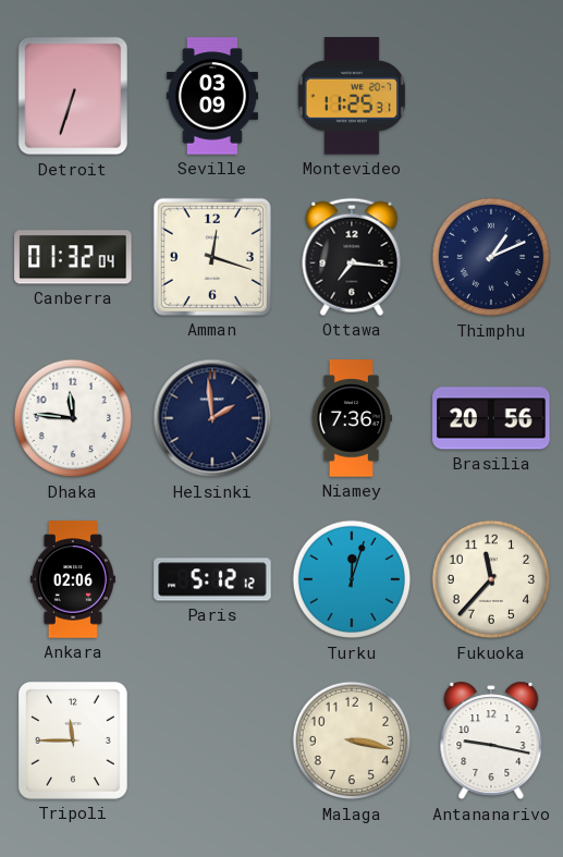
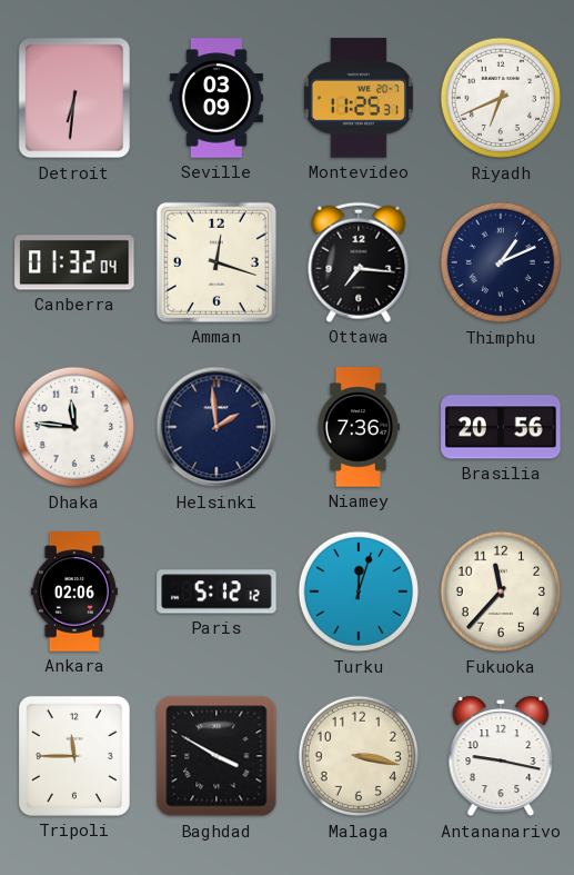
Detroit: 6:33 -> 6:31 (74, 98)
Riyadh: none -> 6:41 (501, 98)
Baghdad: none -> 3:50 (216, 756)
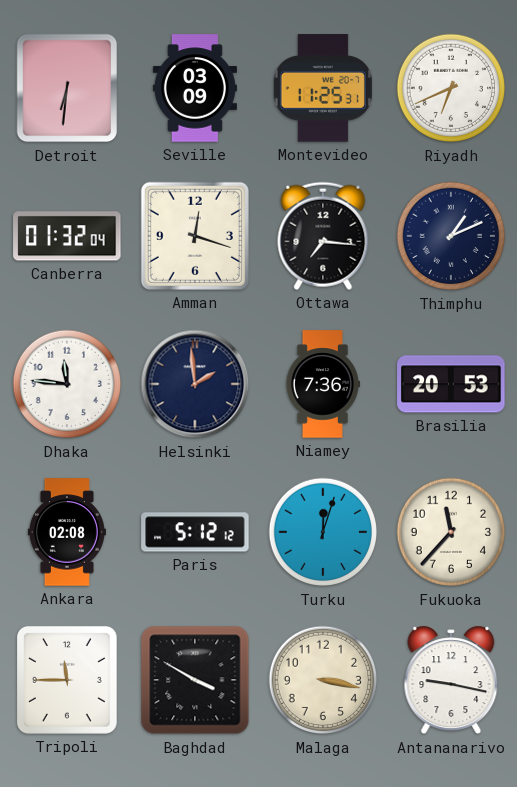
Brasilia: 20:56 -> 20:53 (451, 384)
Ankara: 02:06 -> 02:08 (67, 532)
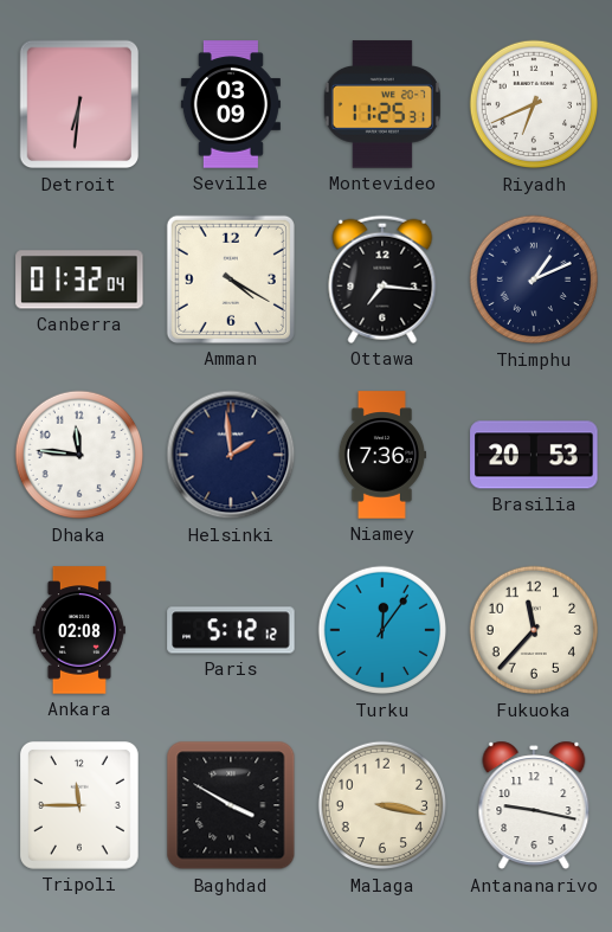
Amman: 12:18 -> 4:20 (231, 279)
Turku: 12:03 -> 12:06 (382, 630)
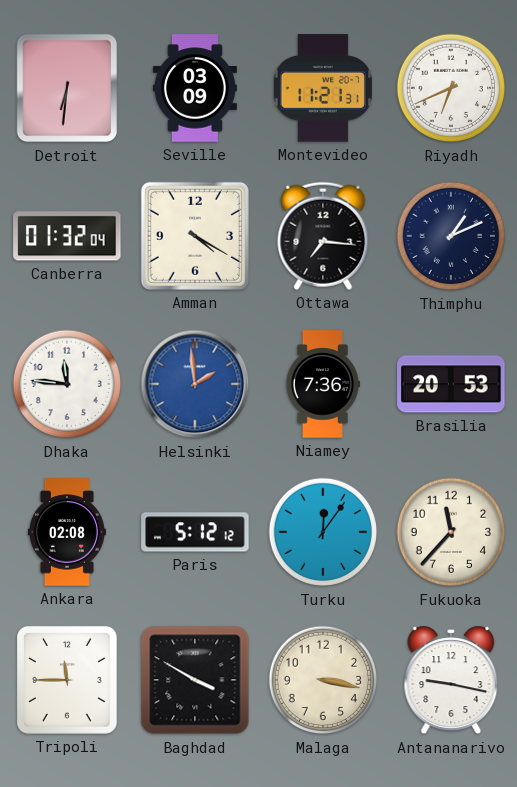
Montevideo: 11:25 -> 11:21 (323, 88)
Helsinki dial: navy -> blue (195, 384)
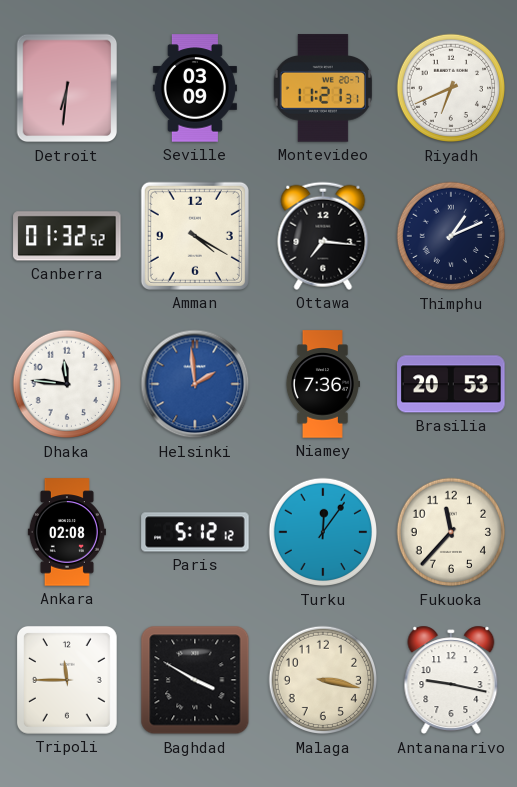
Canberra: 01:32:04 -> 01:32:52 (67, 236)
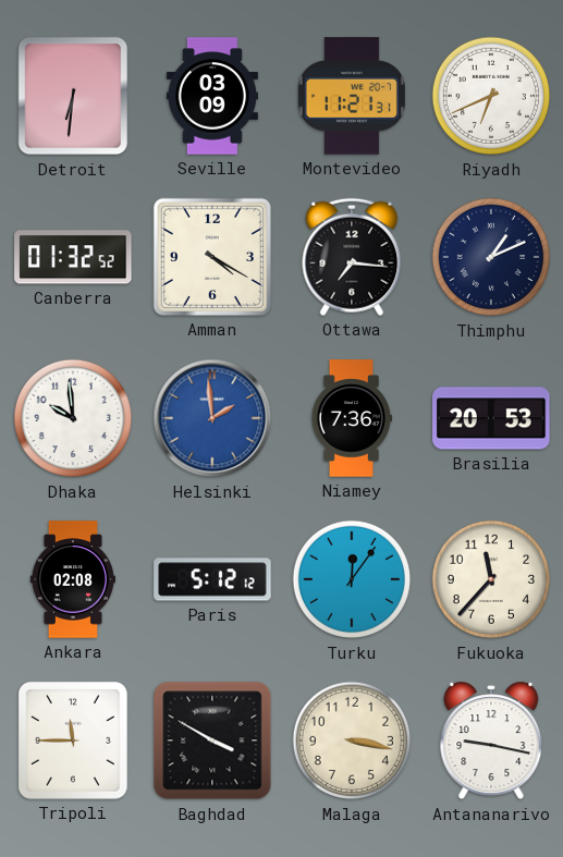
Dhaka: 11:46 -> 9:59 (73, 418)
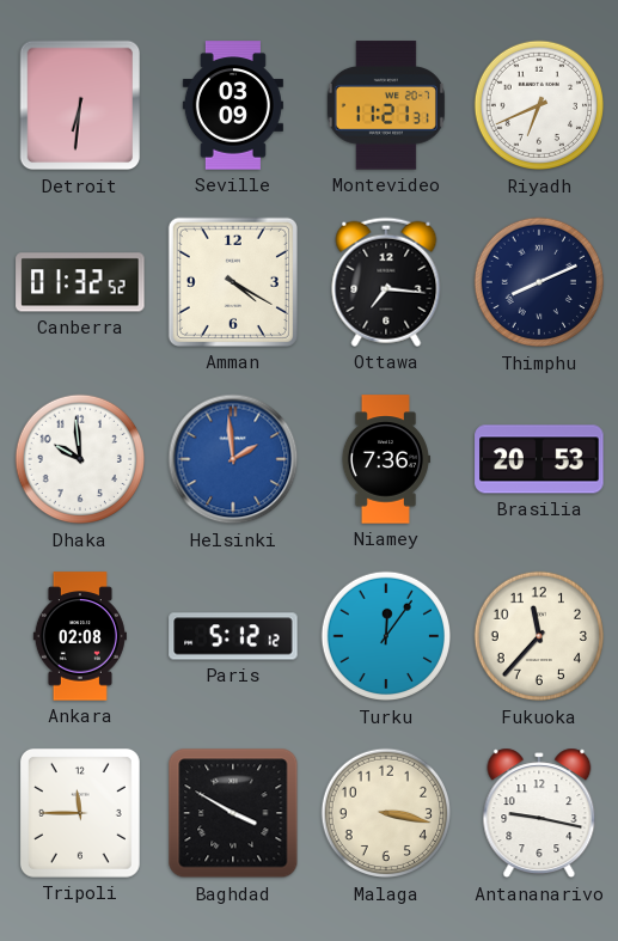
Thimphu: 1:11 -> 8:11 (539, 282)
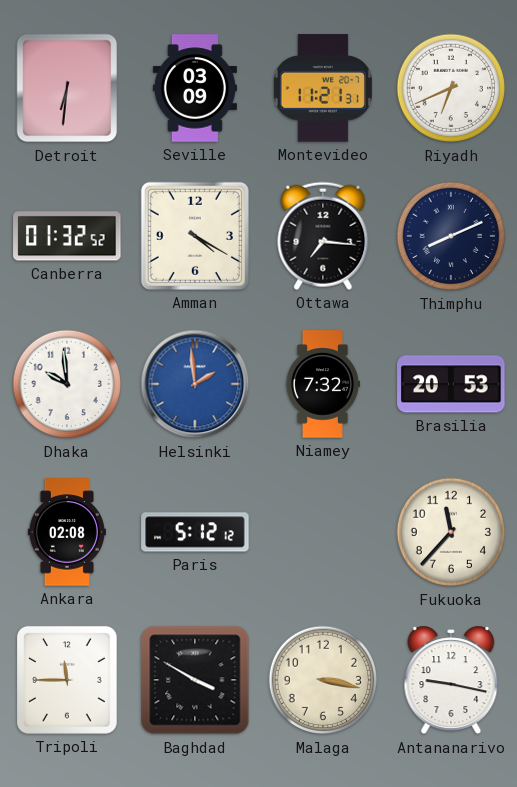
Niamey: 7:36 -> 7:32 (322, 384)
Turku: 12:06 -> none (386, 636)
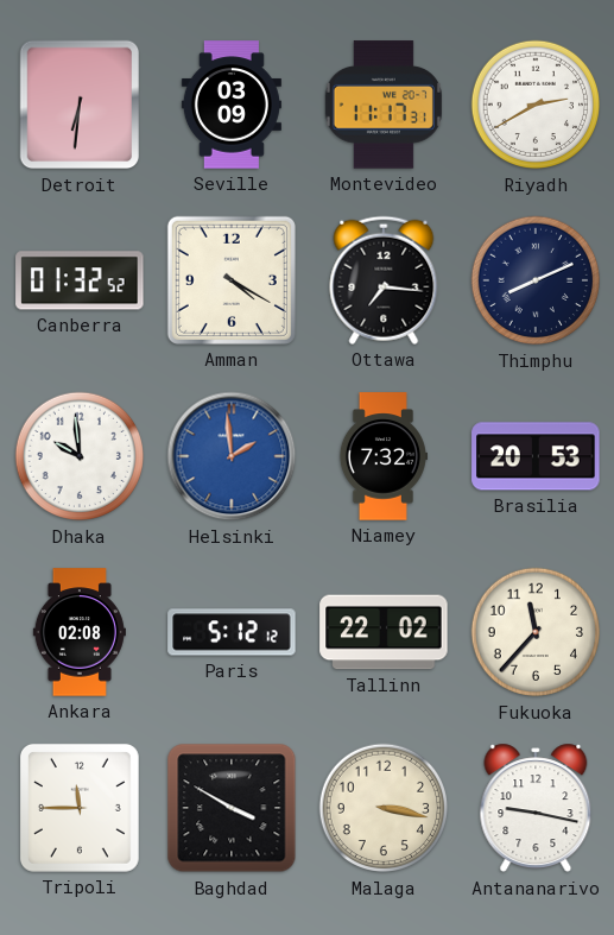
Montevideo: 11:21 -> 11:17 (384, 105)
Riyadh: 6:41 -> 2:40 (536, 105)
Tallinn: none -> 22:02 (384, 632)
